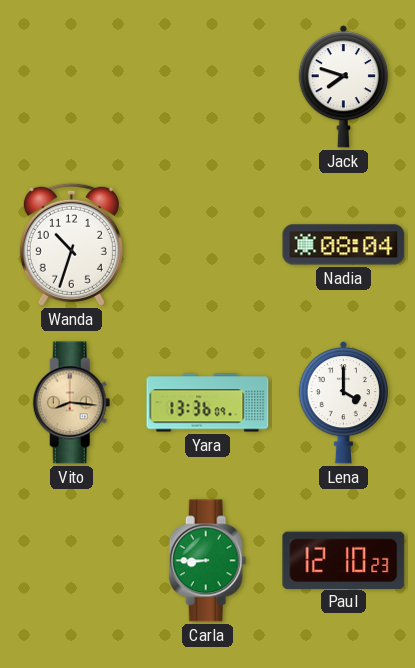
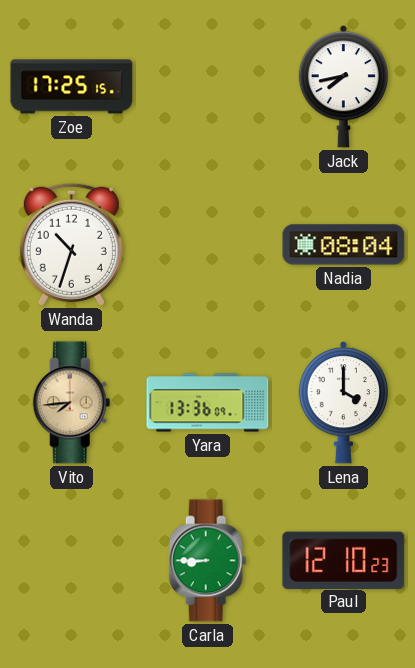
Zoe: none -> 17:25 (72, 87)
Jack: 7:48 -> 7:43 (343, 87)
Vito: 8:16 -> 7:44 (72, 403)
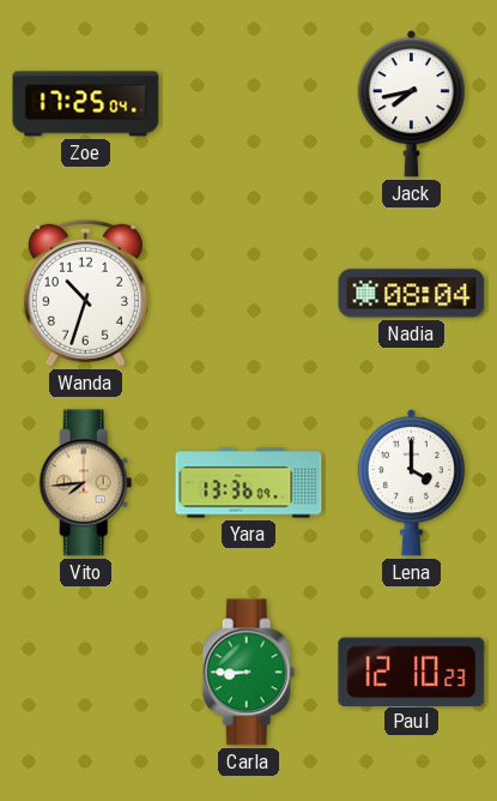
Zoe: 17:25:15 -> 17:25:04 (86, 104)
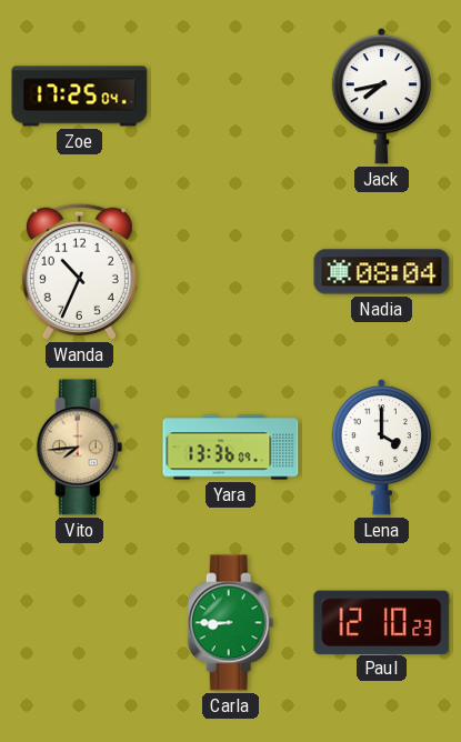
Wanda: 10:33 -> 10:34 (79, 271)
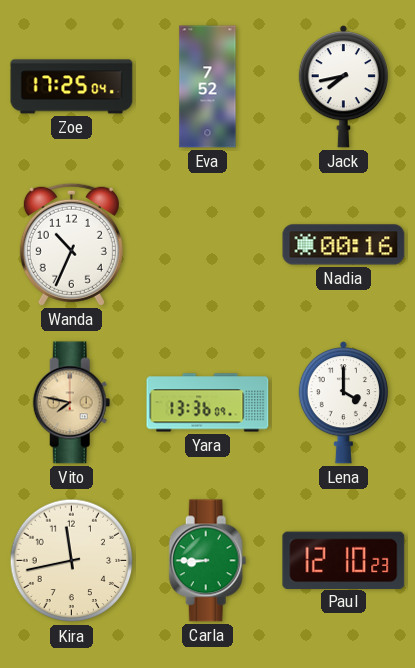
Eva: none -> 7:52 (208, 87)
Nadia: 08:04 -> 00:16 (344, 245)
Vito: 7:44 -> 7:47 (72, 403)
Kira: none -> 11:43 (72, 561)
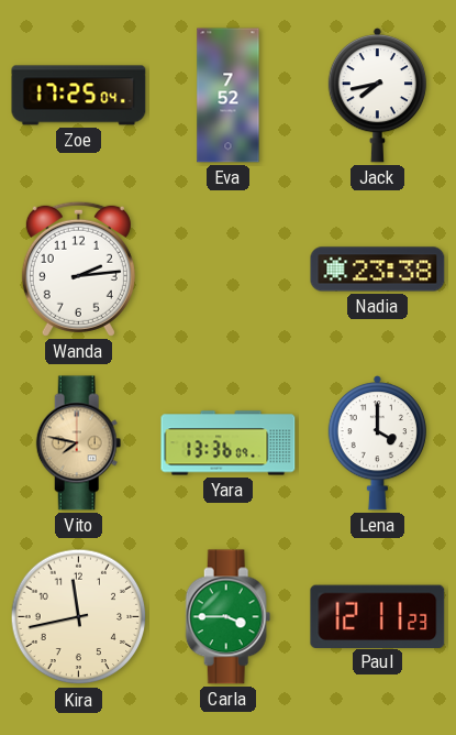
Wanda: 10:34 -> 2:14 (78, 268)
Nadia: 00:16 -> 23:38 (378, 270)
Carla: 8:45 -> 3:45 (229, 617)
Paul: 12:10 -> 12:11 (378, 616)
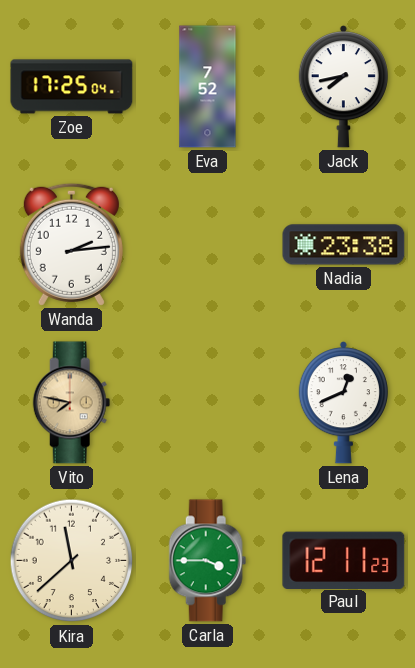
Yara: 13:36 -> none (229, 443)
Lena: 4:00 -> 12:41 (343, 403)
Kira: 11:43 -> 11:38 (72, 561)
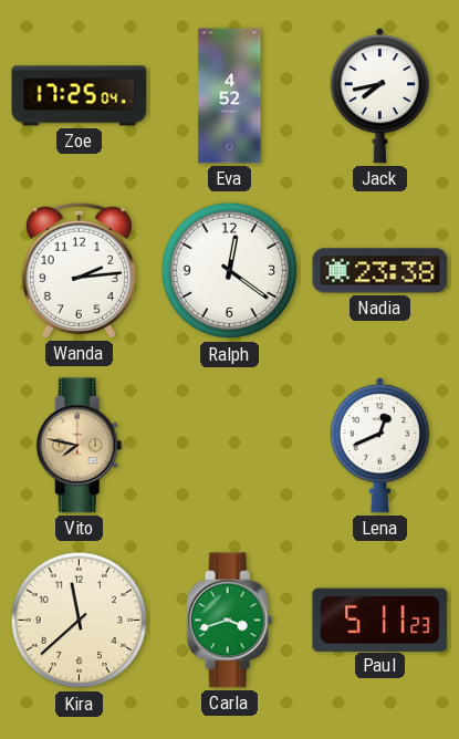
Eva: 7:52 -> 4:52 (230, 96)
Ralph: none -> 12:21 (230, 271)
Carla: 3:45 -> 3:42 (230, 621)
Paul: 12:11 -> 5:11 (380, 620)
